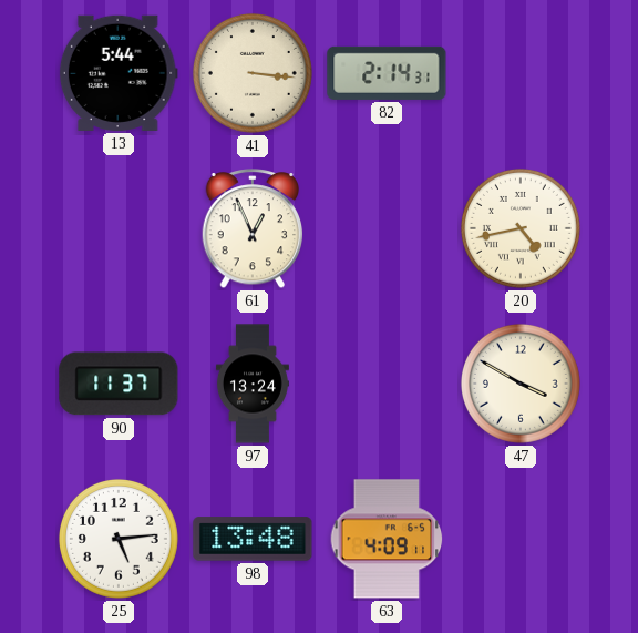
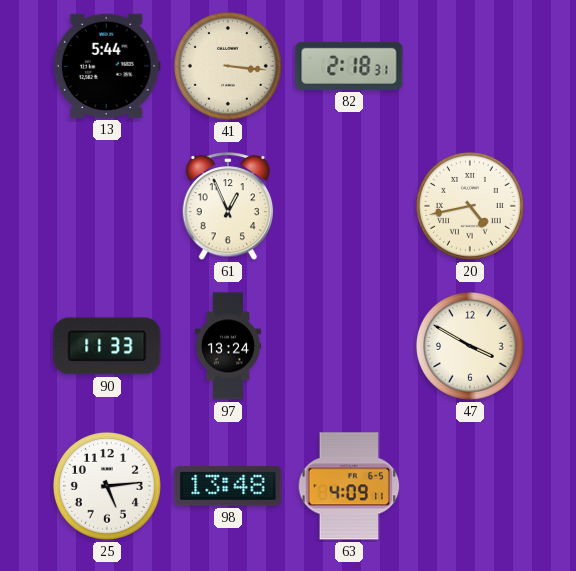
82: 2:14 -> 2:18 (349, 66)
90: 11:37 -> 11:33 (107, 346)
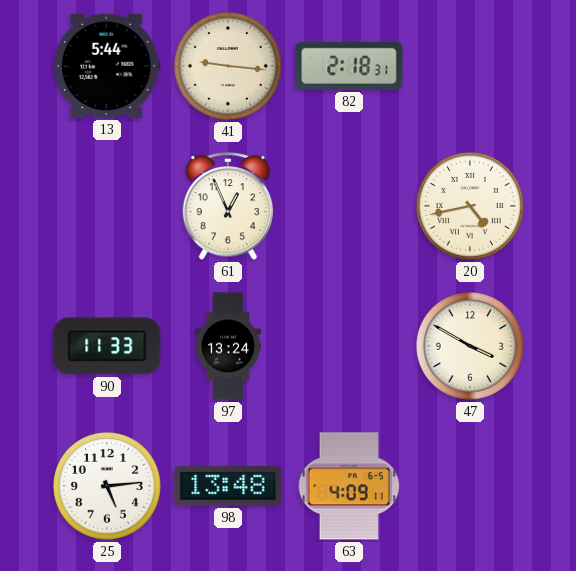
41: 3:16 -> 9:16 (228, 66)
